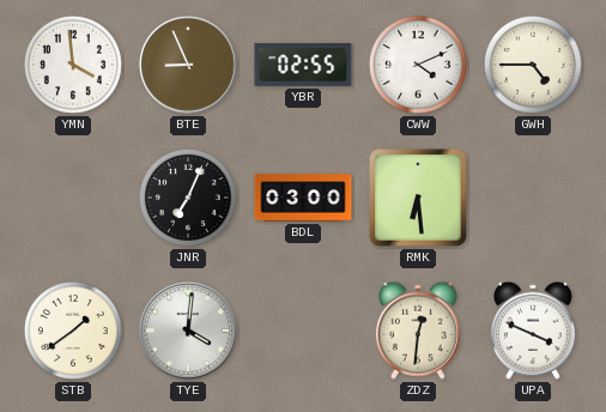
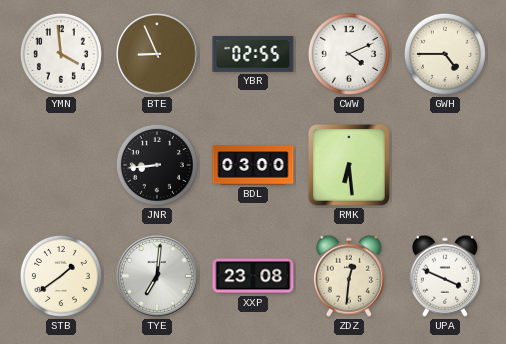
JNR: 7:04 -> 8:44 (157, 165)
TYE: 4:01 -> 7:01 (157, 276)
XXP: none -> 23:08 (253, 276)
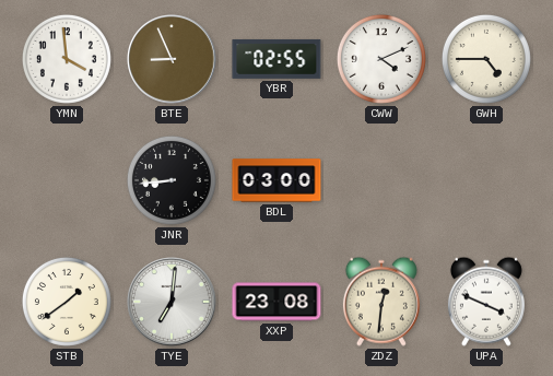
RMK: 6:29 -> none (349, 165)
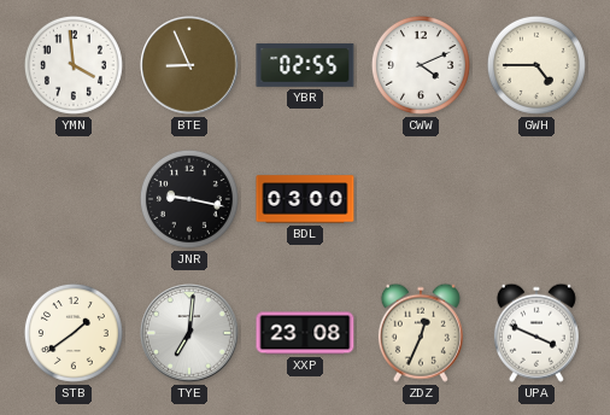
JNR: 8:44 -> 9:17 (189, 199)
ZDZ: 12:31 -> 12:34 (421, 333)
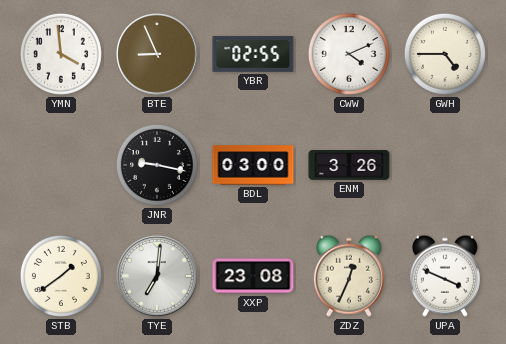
ENM: none -> 3:26 (349, 166)
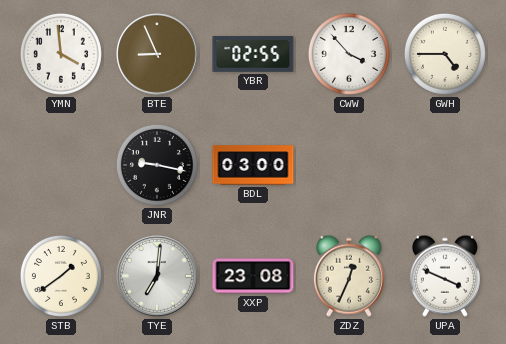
CWW: 4:11 -> 3:53 (349, 54)
ENM: 3:26 -> none (349, 166)
